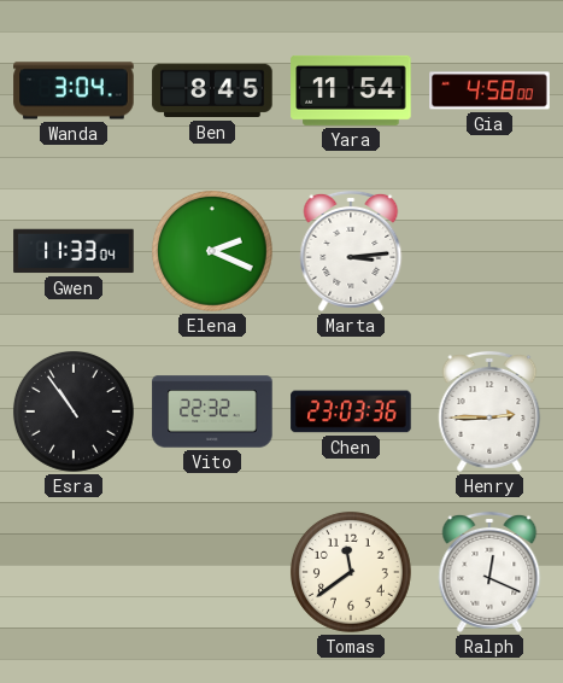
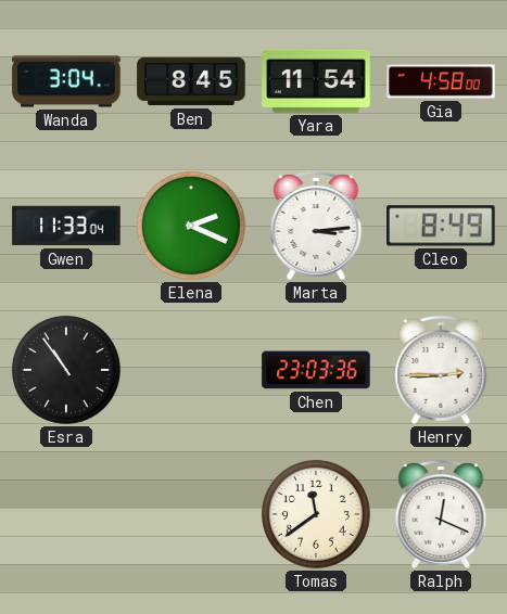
Cleo: none -> 8:49 (441, 226)
Vito: 22:32 -> none (212, 411)
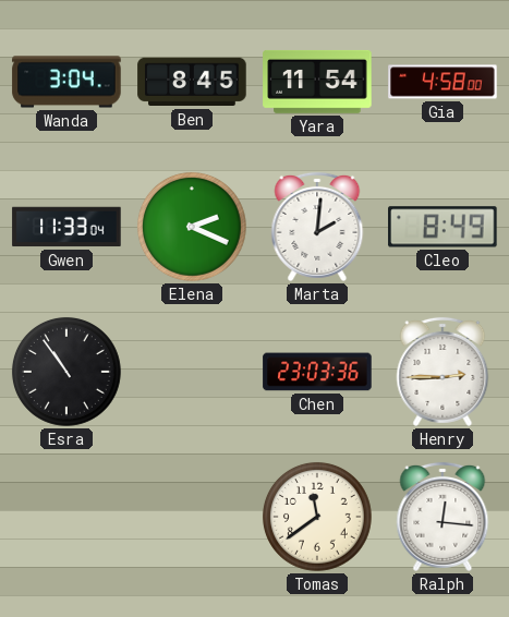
Marta: 3:14 -> 2:01 (317, 227)
Ralph: 12:19 -> 12:16 (443, 517)
